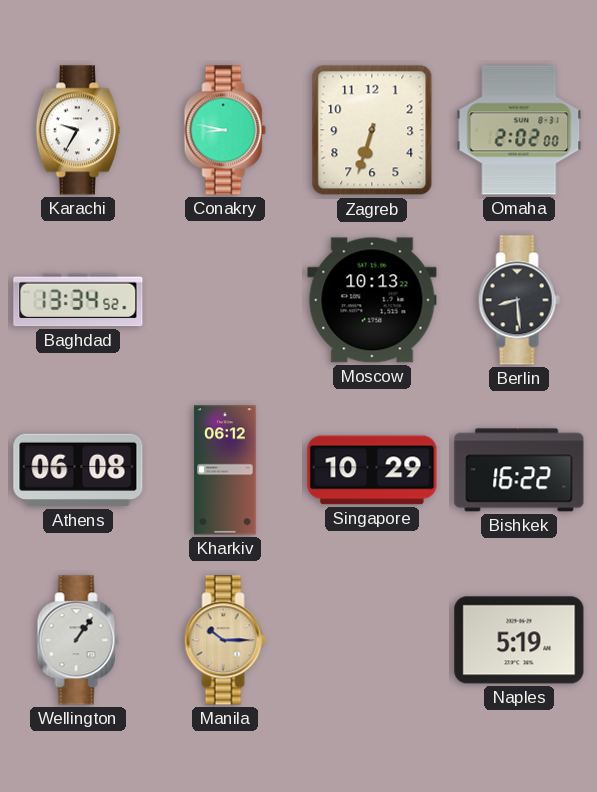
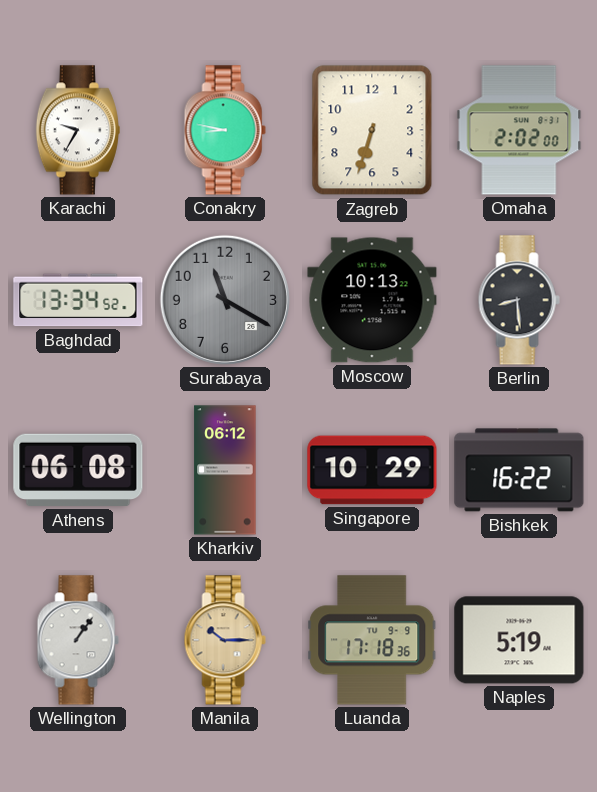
Surabaya: none -> 11:20 (225, 300)
Luanda: none -> 17:18 (372, 640)
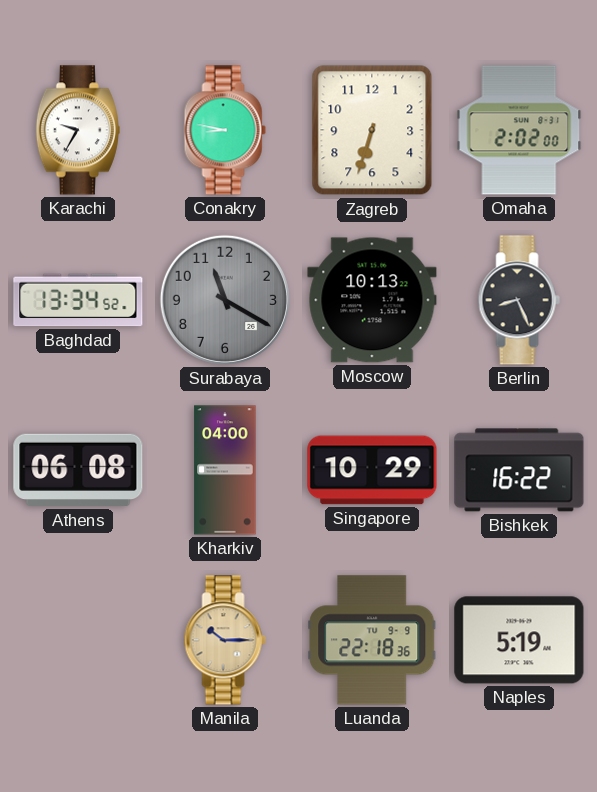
Berlin: 8:29 -> 8:26 (519, 300)
Kharkiv: 06:12 -> 04:00 (225, 470)
Wellington: 1:06 -> none (78, 640)
Luanda: 17:18 -> 22:18 (372, 640)
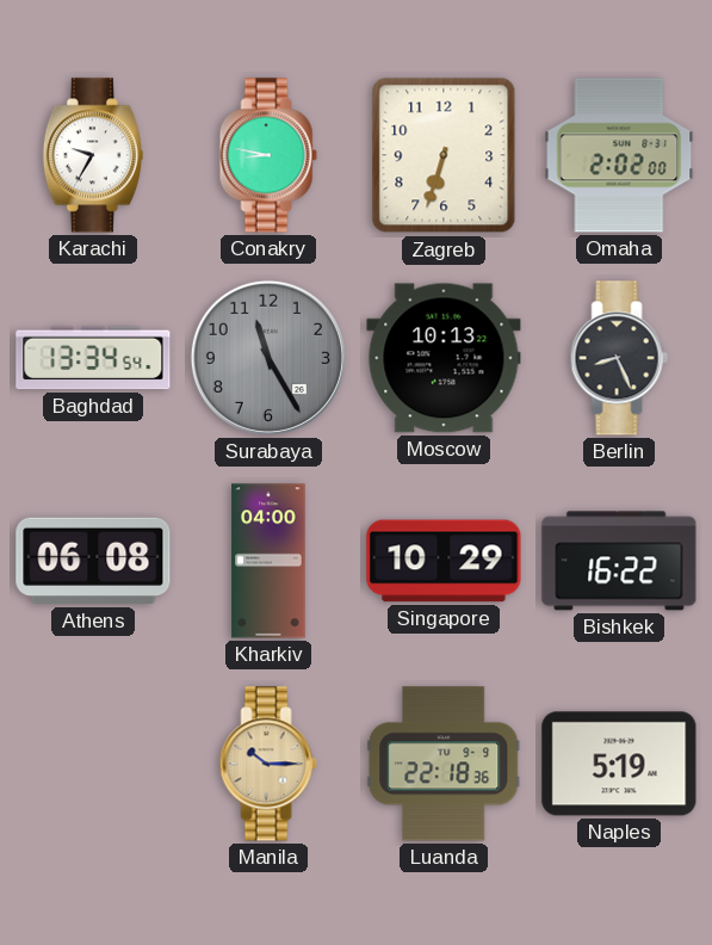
Baghdad: 13:34:52 -> 13:34:54 (93, 358)
Surabaya: 11:20 -> 11:25 (268, 358)
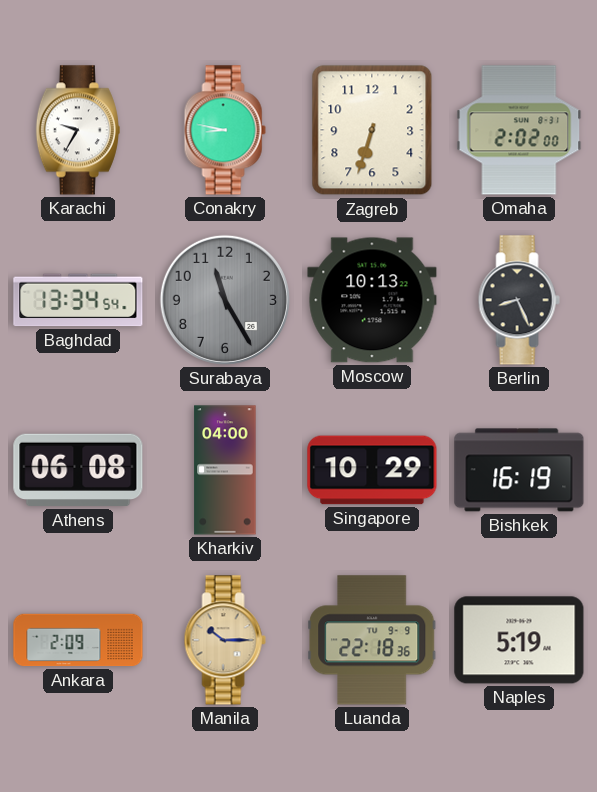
Bishkek: 16:22 -> 16:19 (519, 470)
Ankara: none -> 2:09 (78, 640)
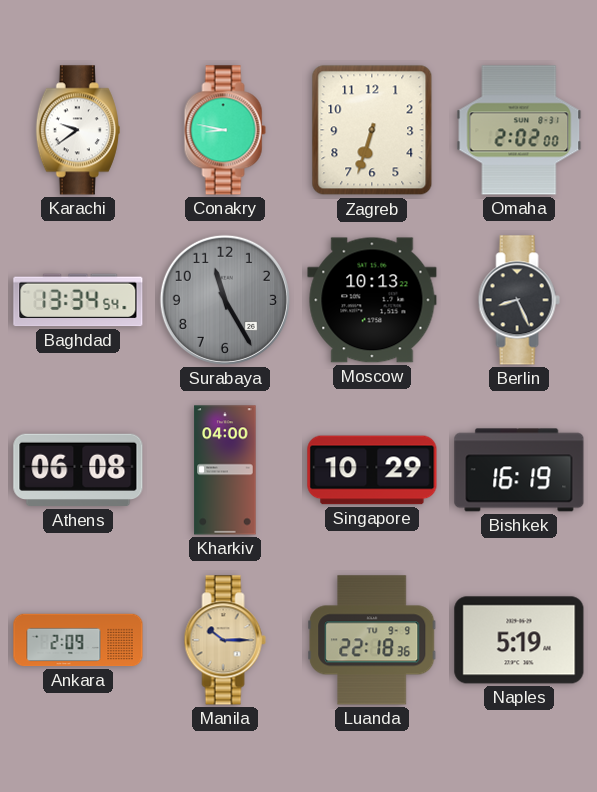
Karachi: 9:35 -> 9:39 (78, 130)
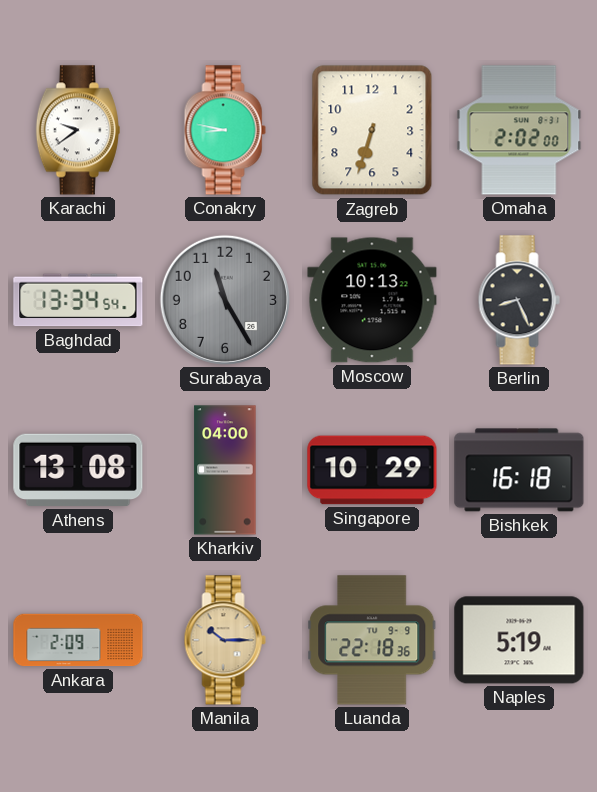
Athens: 06:08 -> 13:08 (78, 470)
Bishkek: 16:19 -> 16:18 (519, 470)
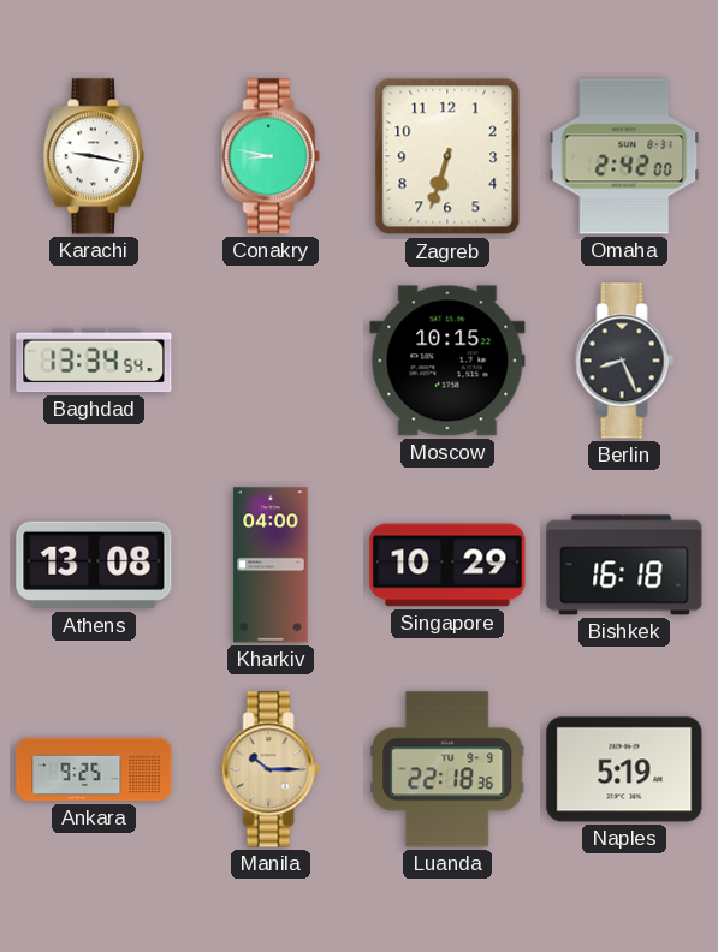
Karachi: 9:39 -> 9:17 (94, 156)
Omaha: 2:02 -> 2:42 (624, 156)
Surabaya: 11:25 -> none (225, 300)
Moscow: 10:13 -> 10:15 (447, 361)
Ankara: 2:09 -> 9:25 (94, 769)
